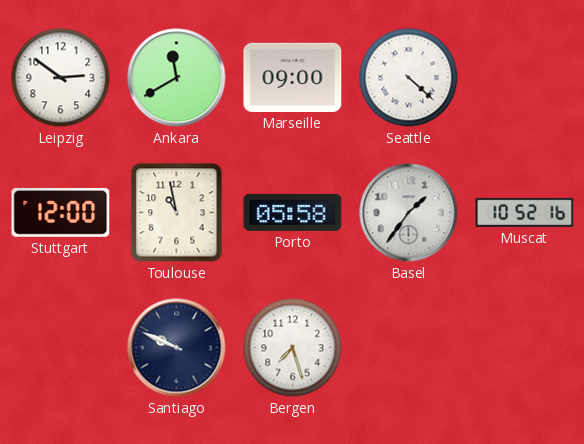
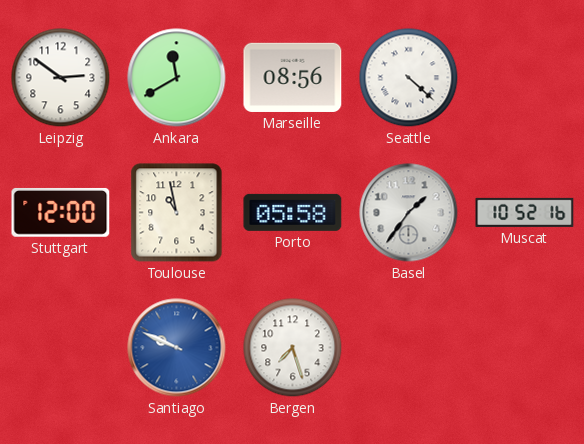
Marseille: 09:00 -> 08:56 (293, 77)
Santiago dial: navy -> blue (177, 348)
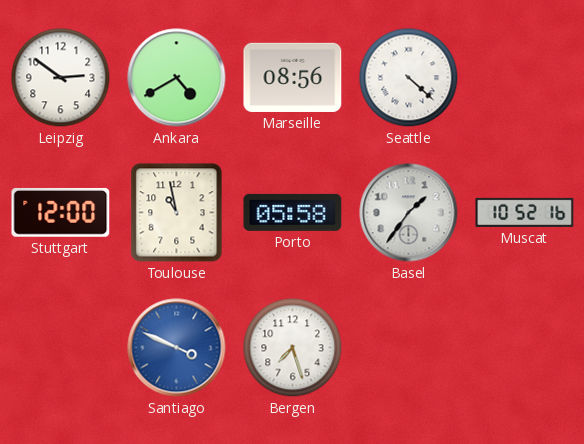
Ankara: 11:40 -> 4:40 (177, 78)
Santiago: 9:49 -> 3:49 (177, 348)
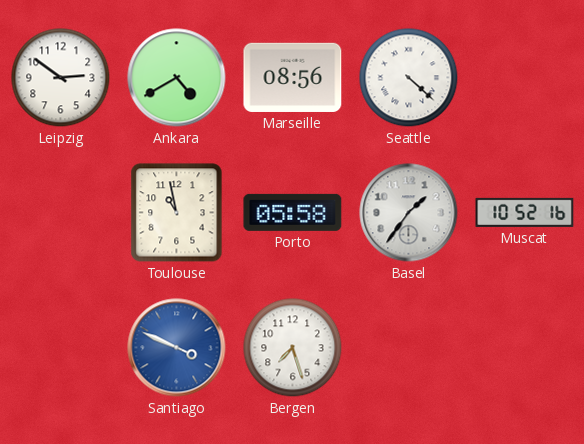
Stuttgart: 12:00 -> none (61, 212)
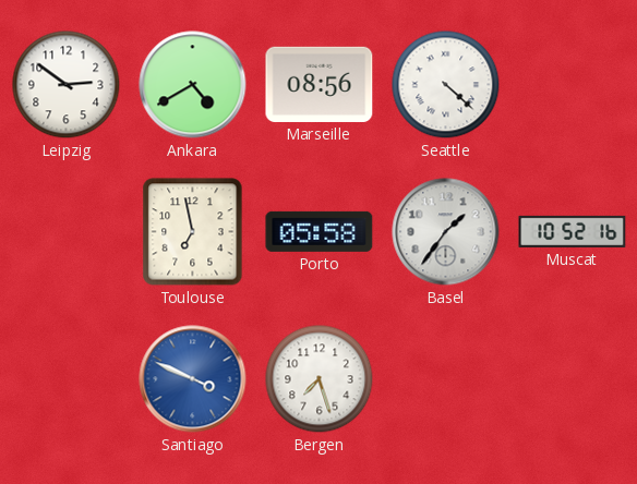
Toulouse: 10:58 -> 6:58 (193, 232)
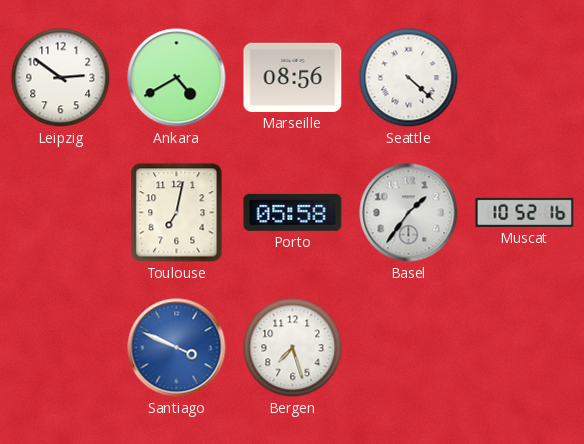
Toulouse: 6:58 -> 7:02 (177, 213)
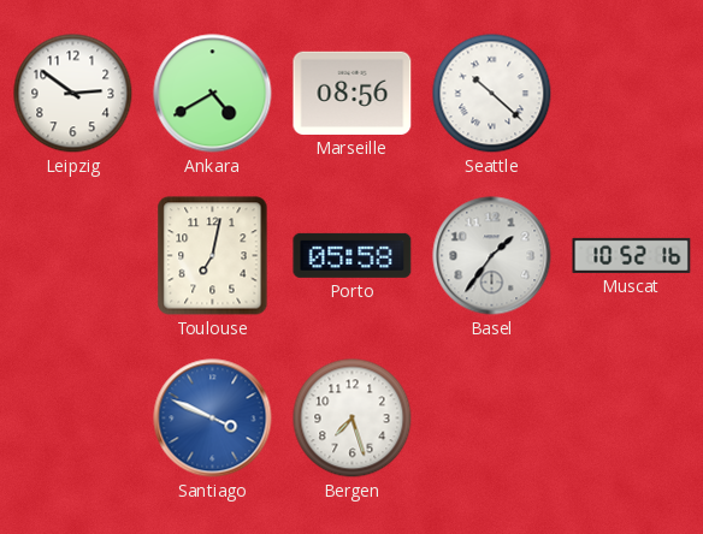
Seattle: 4:22 -> 10:22 (492, 94)
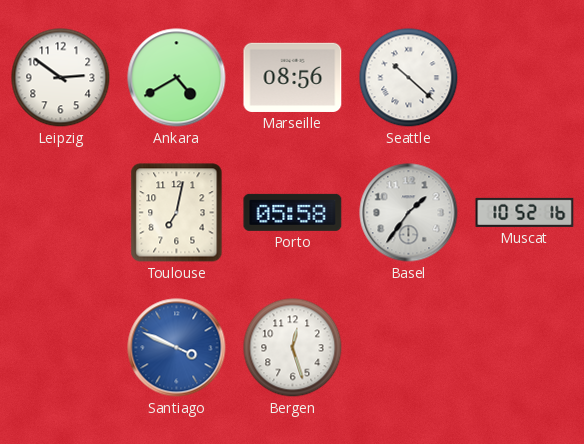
Bergen: 7:27 -> 12:27 (293, 348)
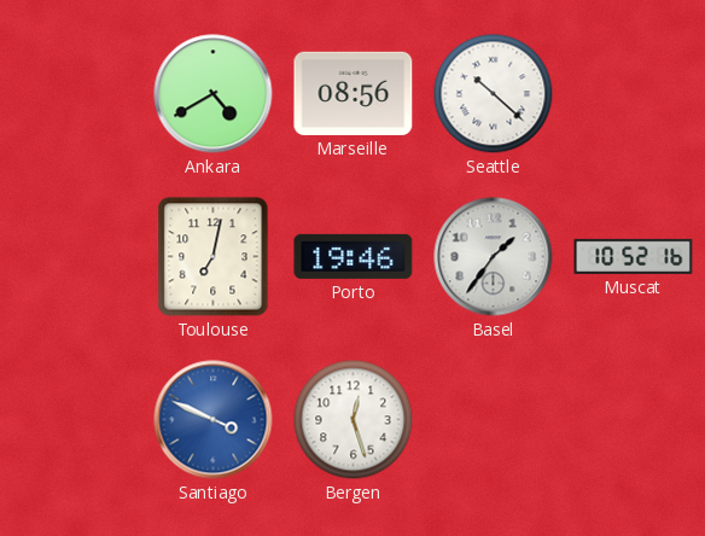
Leipzig: 2:51 -> none (61, 78)
Porto: 05:58 -> 19:46 (354, 256)
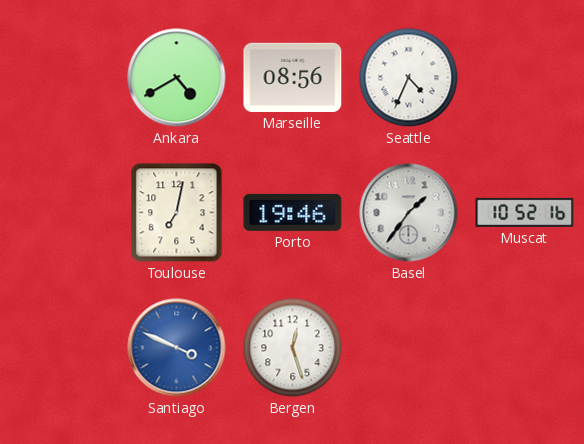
Seattle: 10:22 -> 4:34 (409, 78)
